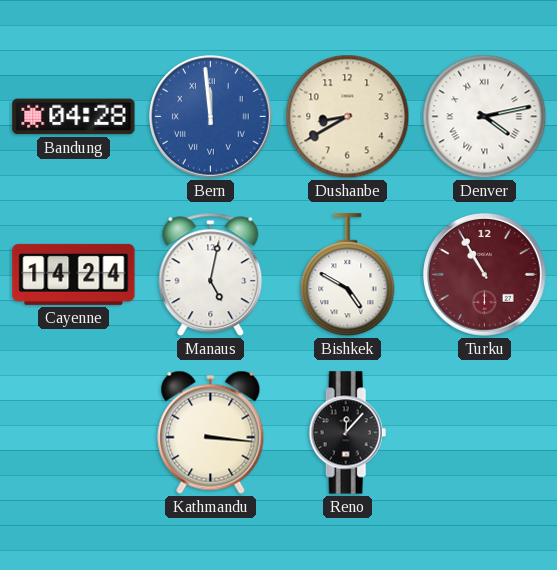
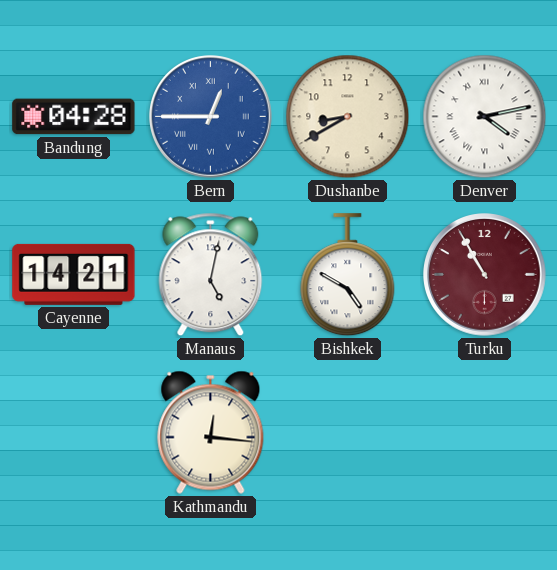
Bern: 11:59 -> 12:45 (211, 117)
Cayenne: 14:24 -> 14:21 (74, 274)
Kathmandu: 3:16 -> 12:16 (211, 432)
Reno: 12:07 -> none (348, 433)
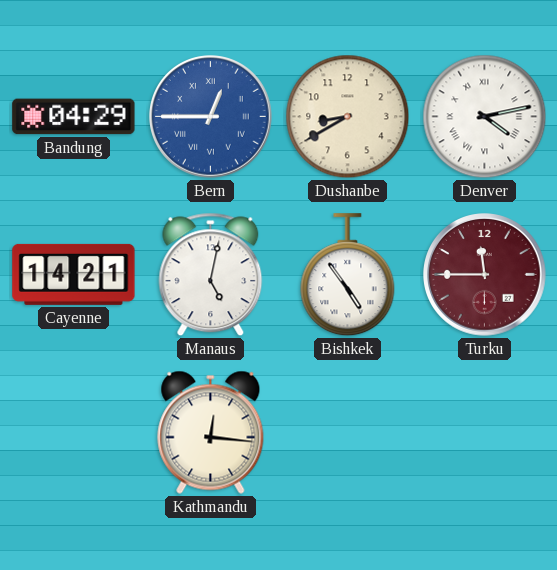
Bandung: 04:28 -> 04:29 (74, 117)
Bishkek: 4:50 -> 4:54 (348, 275)
Turku: 10:55 -> 11:45 (485, 275)
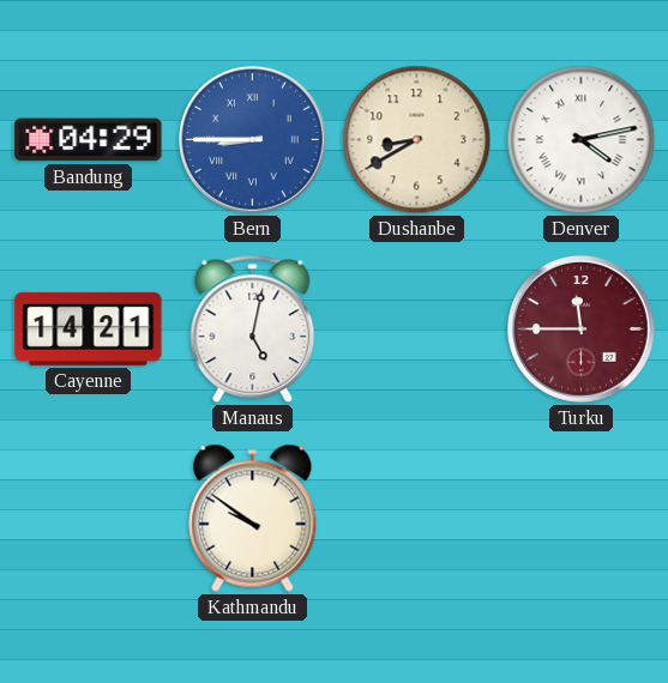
Bern: 12:45 -> 8:45 (253, 140)
Bishkek: 4:54 -> none (348, 275)
Kathmandu: 12:16 -> 9:51 (253, 518)
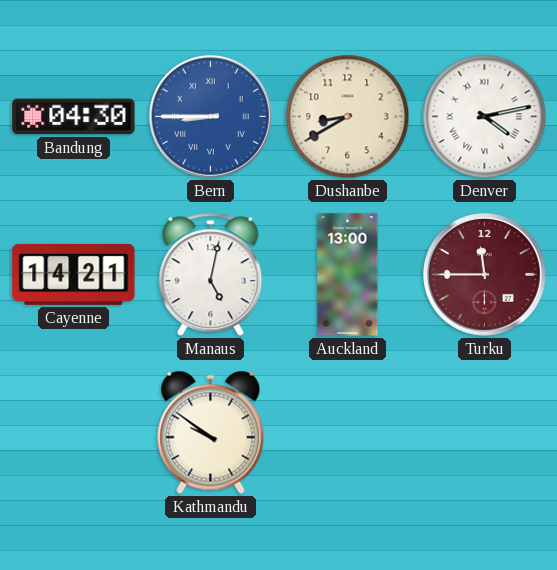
Bandung: 04:29 -> 04:30 (74, 117)
Auckland: none -> 13:00 (348, 275)
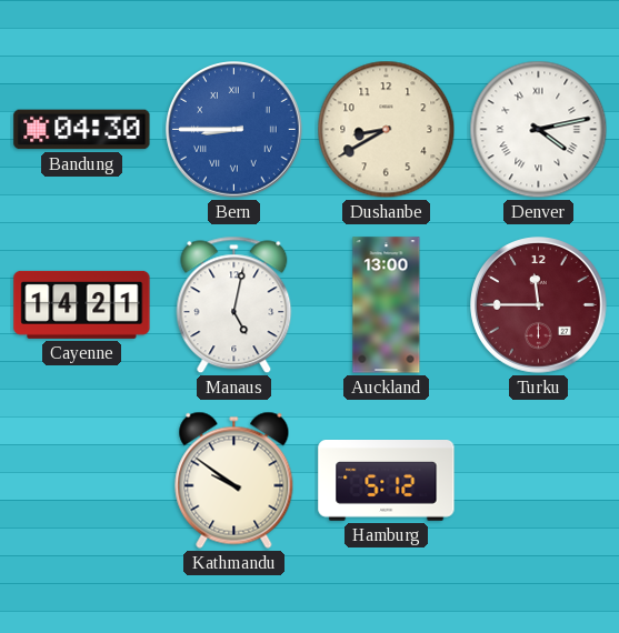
Hamburg: none -> 5:12 (387, 481)
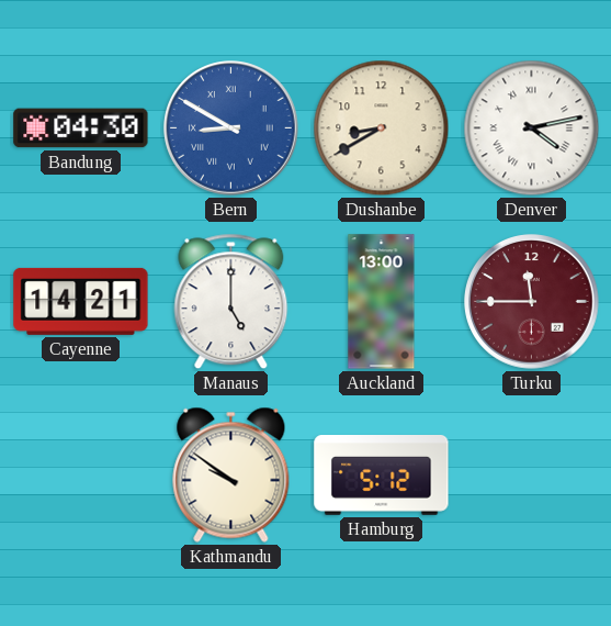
Bern: 8:45 -> 8:50 (231, 128)
Manaus: 5:02 -> 5:00 (231, 302)
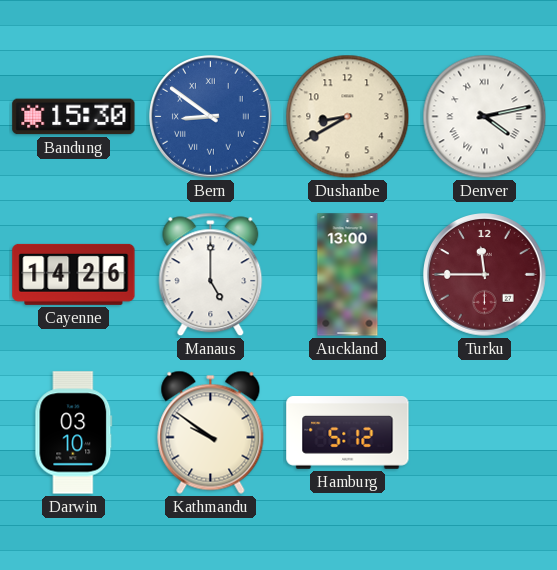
Bandung: 04:30 -> 15:30 (74, 117)
Bern: 8:50 -> 8:51 (211, 117)
Cayenne: 14:21 -> 14:26 (74, 274)
Darwin: none -> 03:10 (74, 433)
